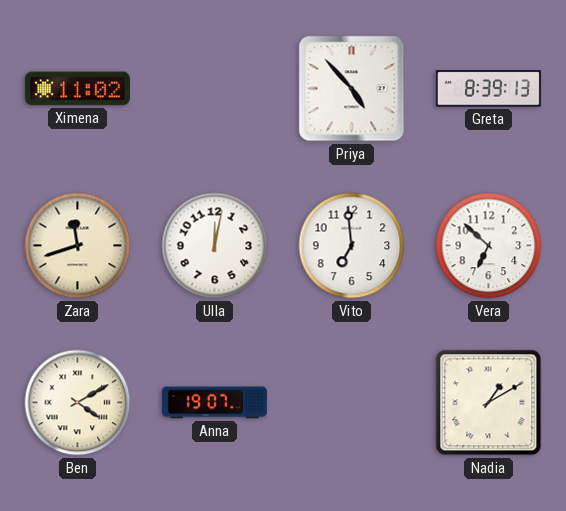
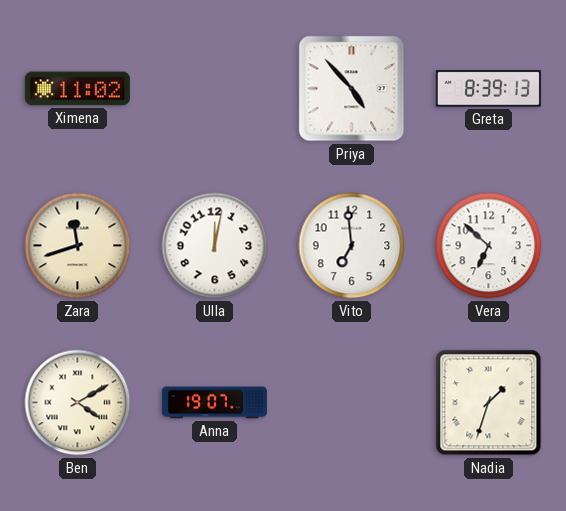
Nadia: 1:10 -> 1:33 (489, 403)
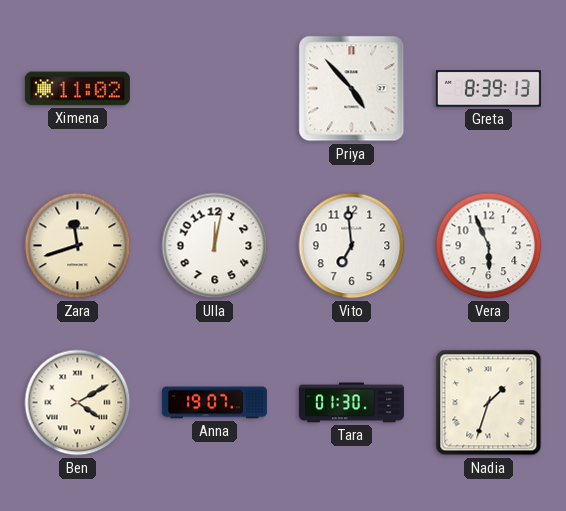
Vera: 6:52 -> 5:56 (489, 246)
Tara: none -> 01:30 (351, 403)
